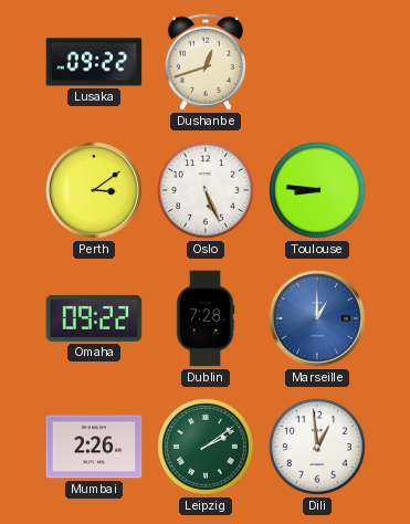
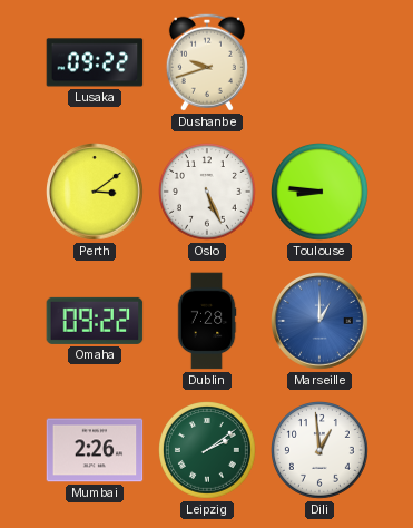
Dushanbe: 12:42 -> 9:42 (207, 62)
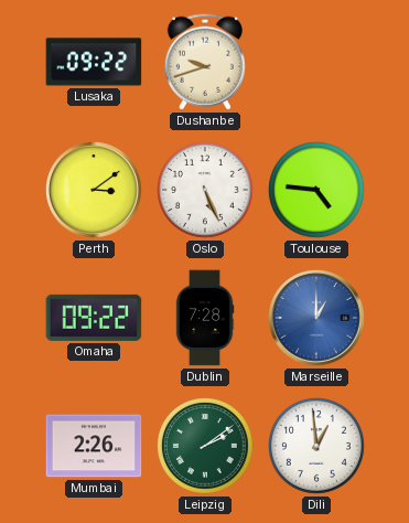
Toulouse: 8:46 -> 4:46 (317, 191)
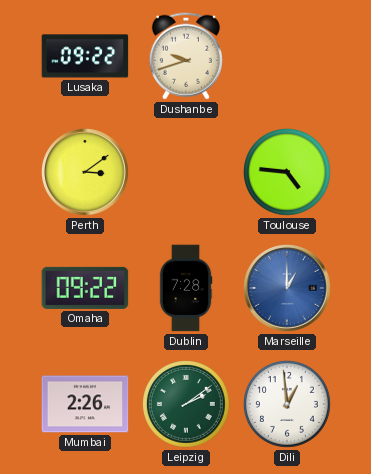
Oslo: 5:26 -> none (206, 191)
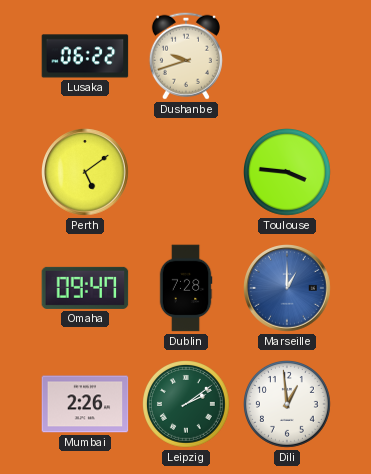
Lusaka: 09:22 -> 06:22 (85, 56)
Perth: 3:09 -> 5:09 (85, 172)
Toulouse: 4:46 -> 3:46 (288, 173)
Omaha: 09:22 -> 09:47 (85, 288)
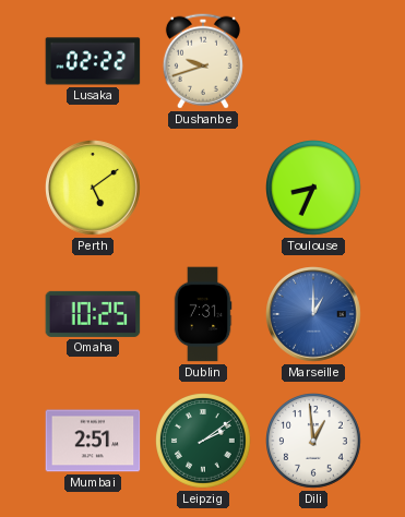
Lusaka: 06:22 -> 02:22 (93, 61)
Toulouse: 3:46 -> 8:34 (314, 189)
Omaha: 09:47 -> 10:25 (93, 314)
Dublin: 7:28 -> 7:31 (203, 314)
Mumbai: 2:26 -> 2:51 (93, 441)
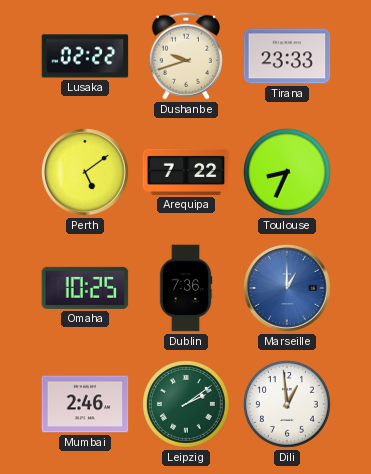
Tirana: none -> 23:33 (287, 56)
Arequipa: none -> 7:22 (186, 172)
Dublin: 7:31 -> 7:36 (186, 288)
Mumbai: 2:51 -> 2:46 (85, 404)
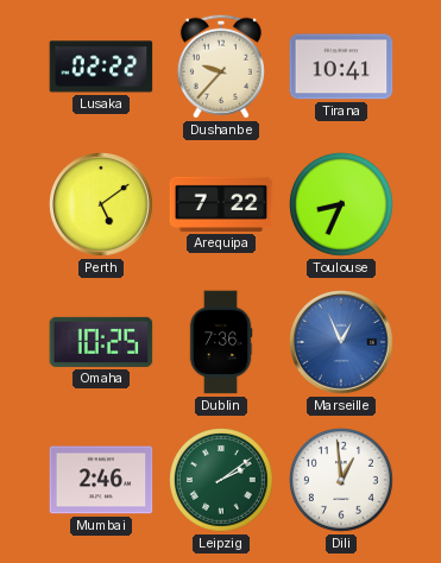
Dushanbe: 9:42 -> 9:37 (221, 67)
Tirana: 23:33 -> 10:41 (341, 67)
Marseille: 1:00 -> 12:56 (341, 342)
